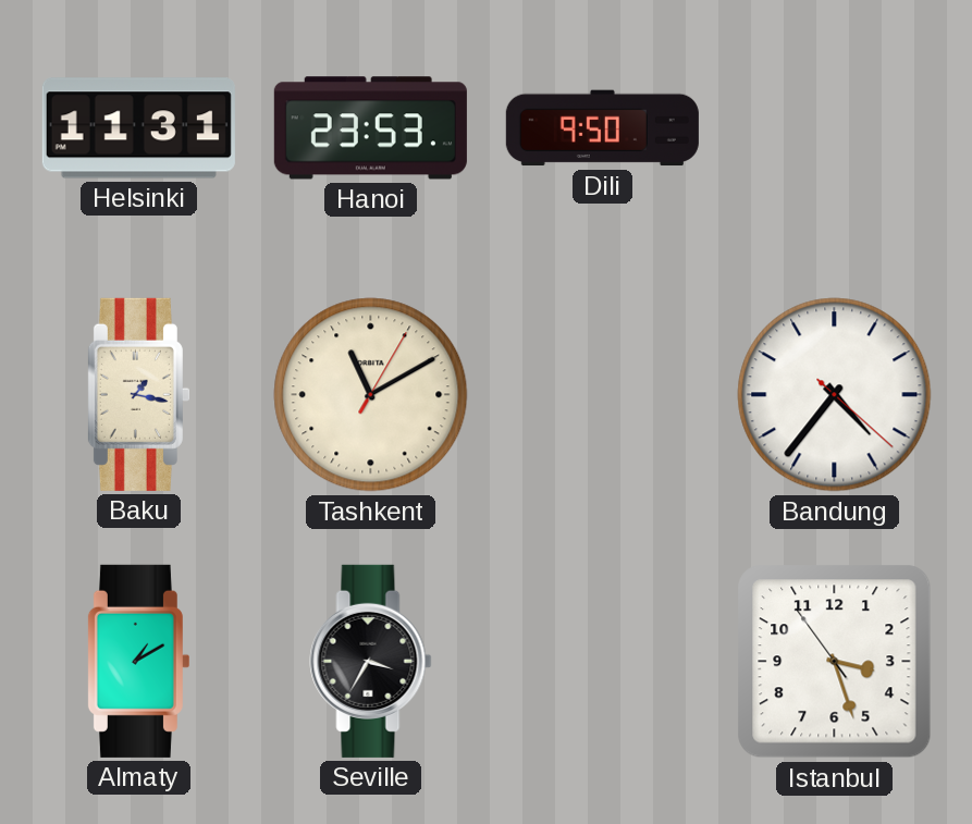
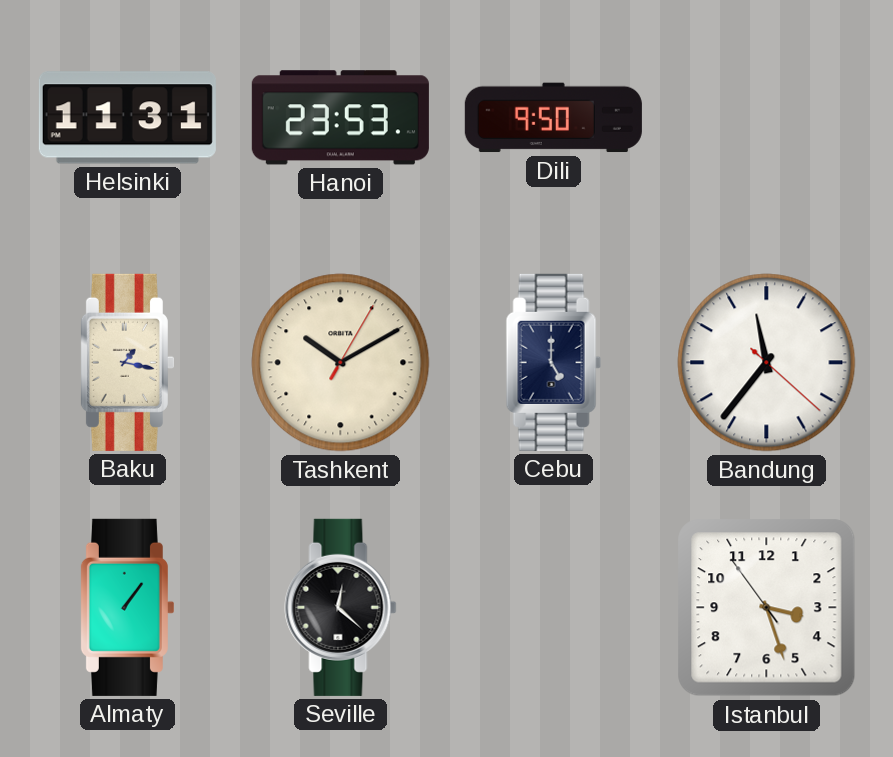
Tashkent: 11:10 -> 10:10 (341, 363)
Cebu: none -> 5:00 (553, 362)
Bandung: 4:36 -> 11:36 (767, 363)
Almaty: 1:10 -> 1:06 (127, 607)
Seville: 3:35 -> 12:22 (341, 607)
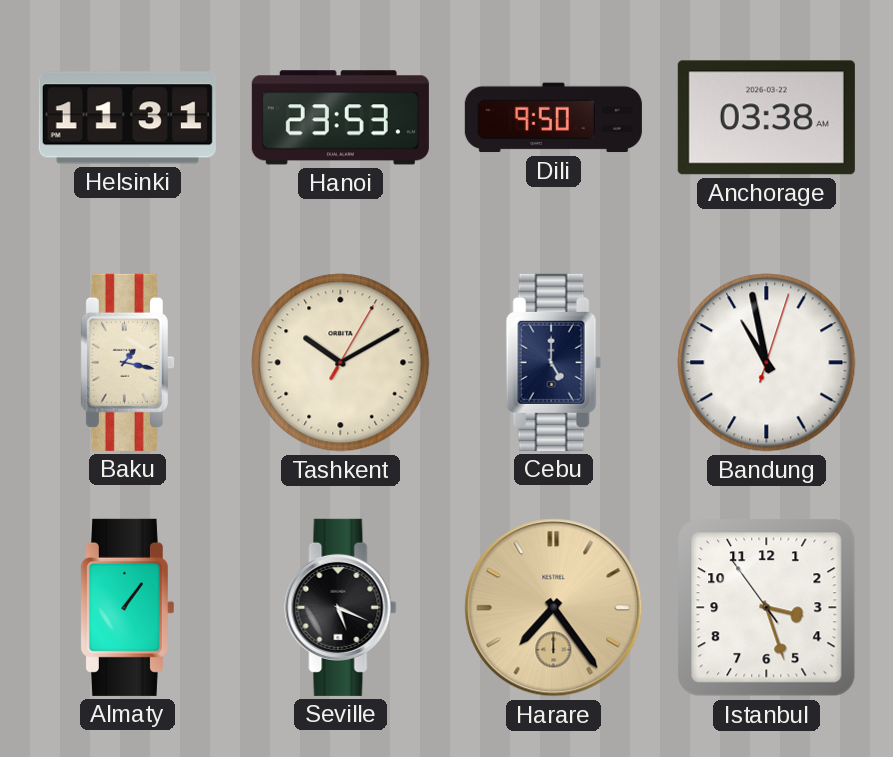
Anchorage: none -> 03:38 (766, 118)
Bandung: 11:36 -> 10:58 (767, 363)
Seville: 12:22 -> 5:19 (341, 607)
Harare: none -> 7:24 (554, 608)
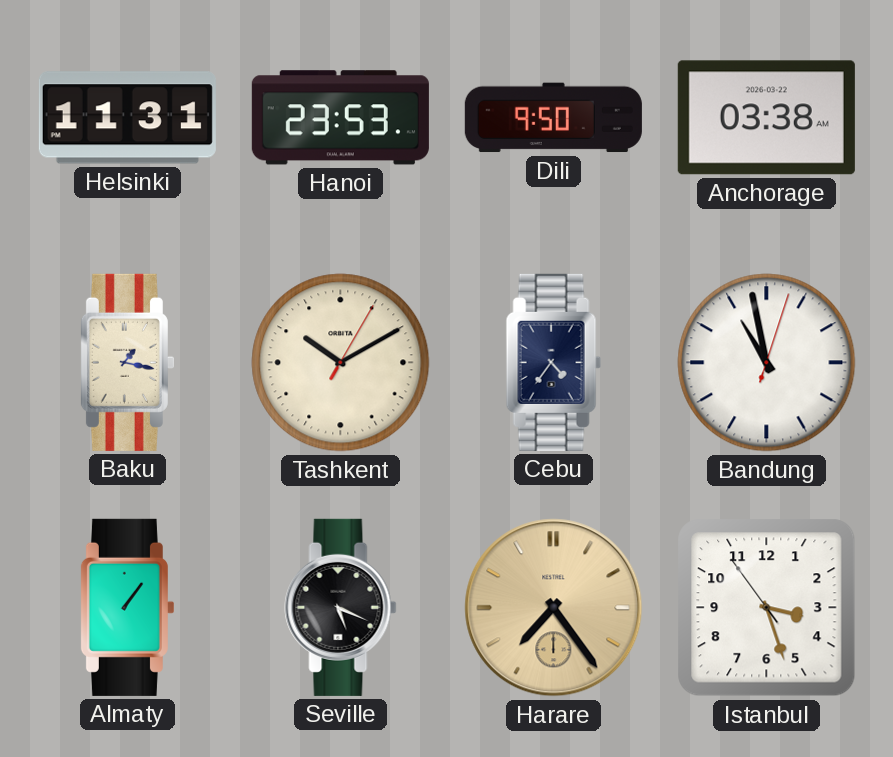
Cebu: 5:00 -> 4:36 (553, 362)
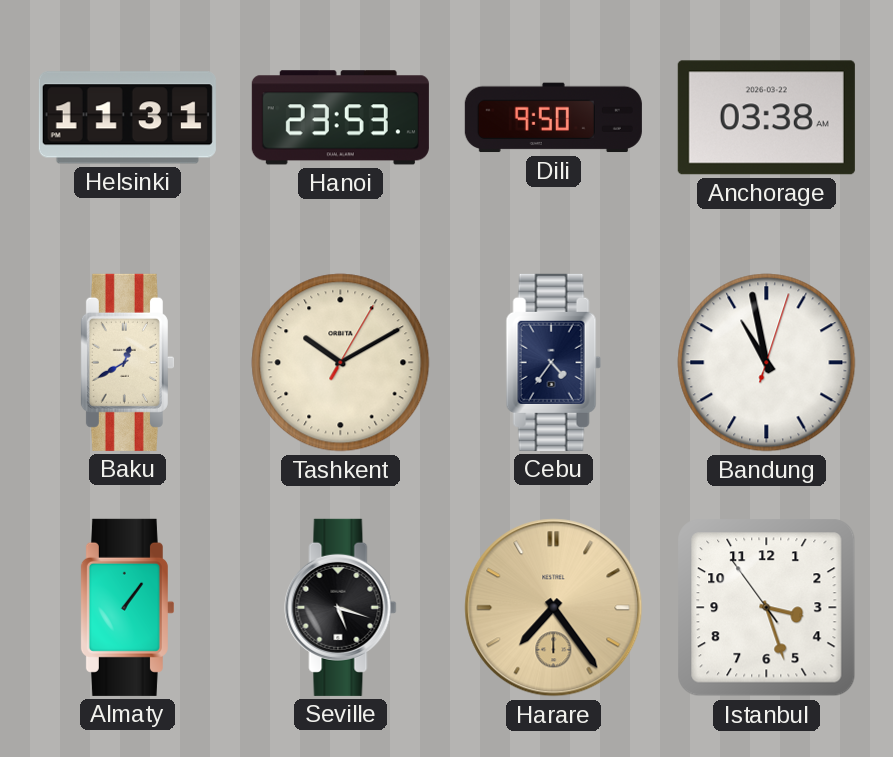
Baku: 1:17 -> 12:40 (127, 362)
Seville: 5:19 -> 5:18 (341, 607)
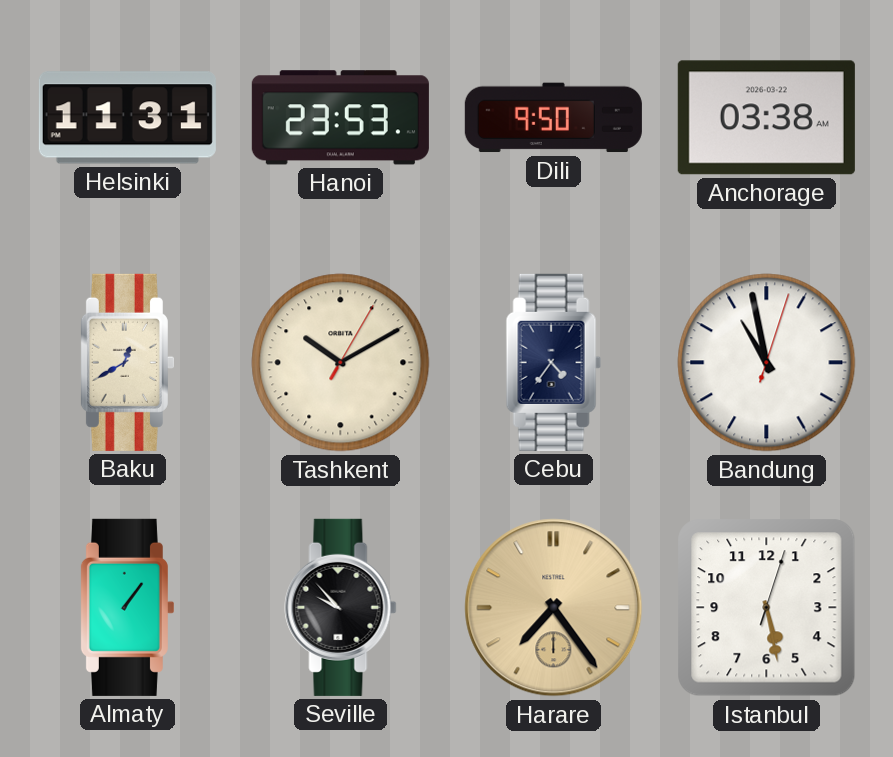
Seville: 5:18 -> 9:53 (341, 607)
Istanbul: 3:26 -> 5:28 (767, 608)
